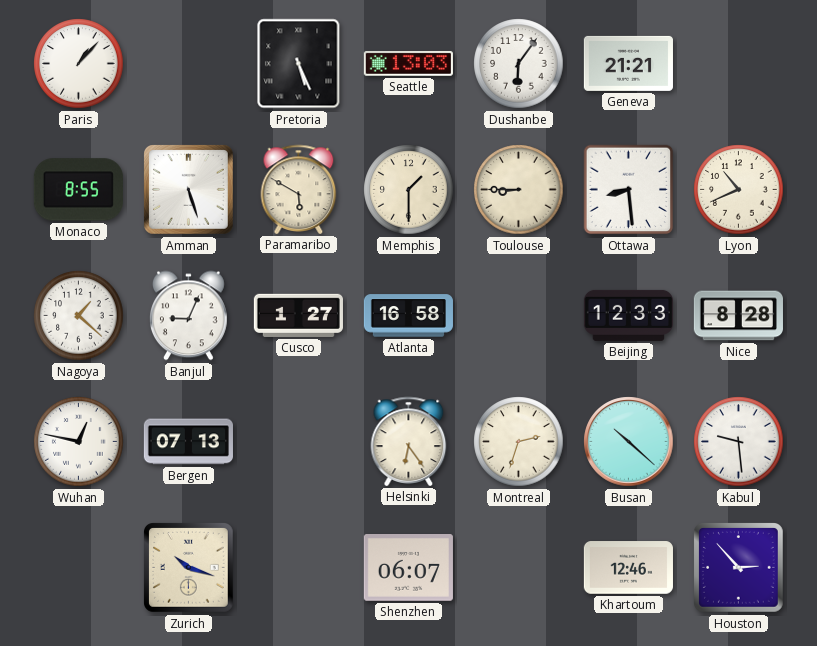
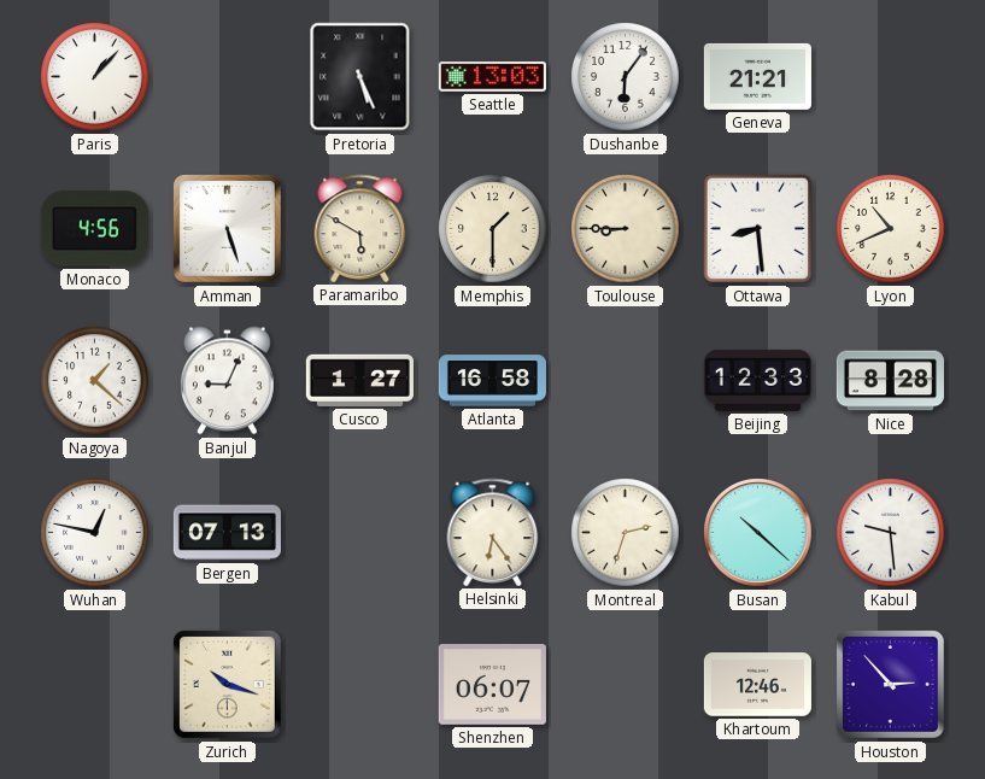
Monaco: 8:55 -> 4:56 (94, 229)
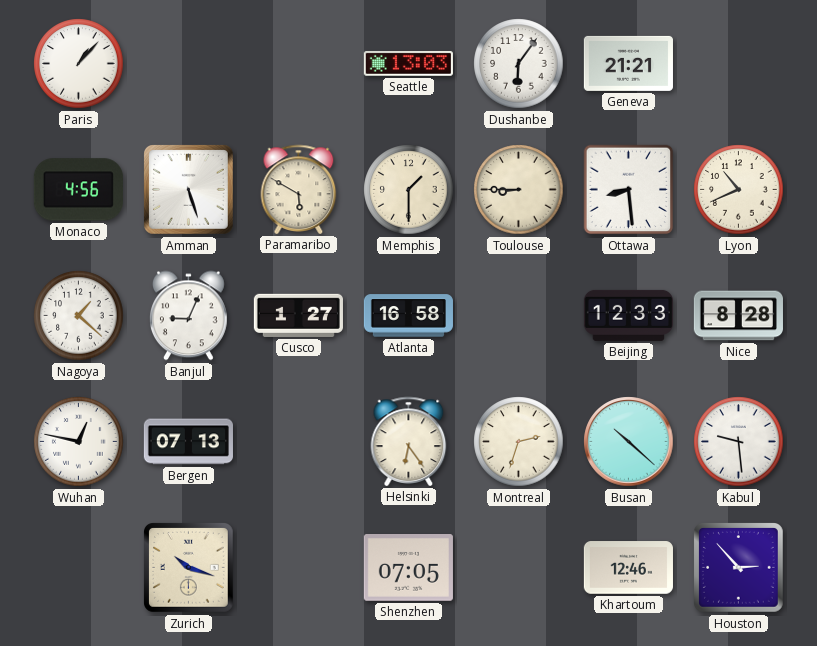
Pretoria: 5:26 -> none (360, 77)
Shenzhen: 06:07 -> 07:05 (408, 568)
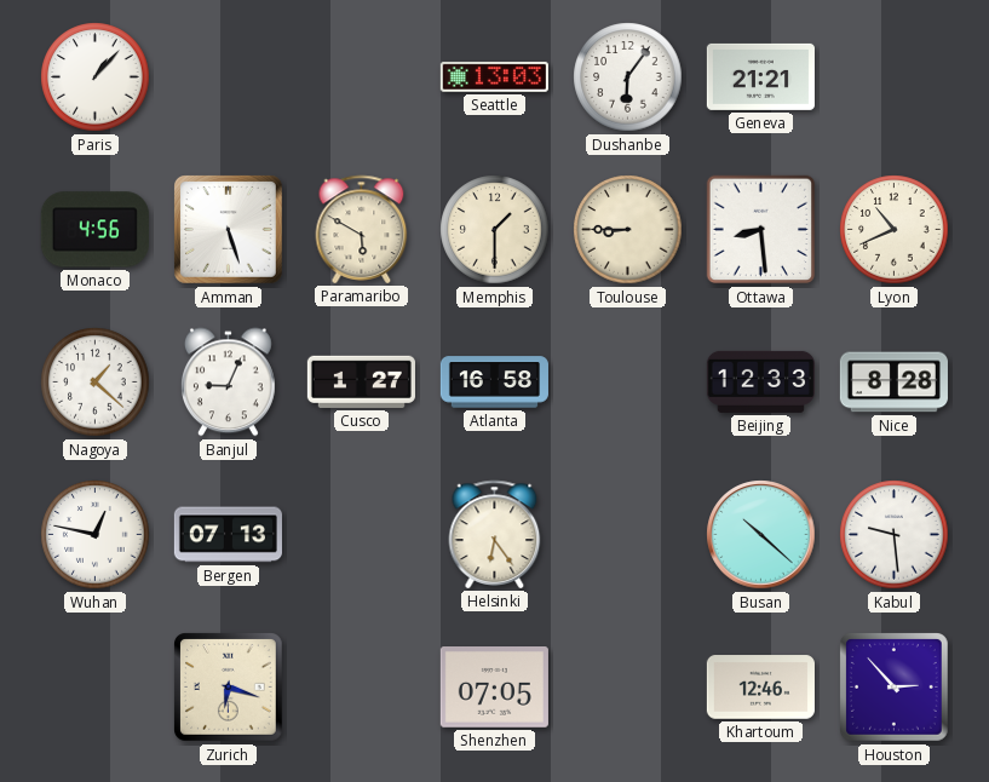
Montreal: 2:33 -> none (519, 442)
Zurich: 10:18 -> 6:18 (229, 688)
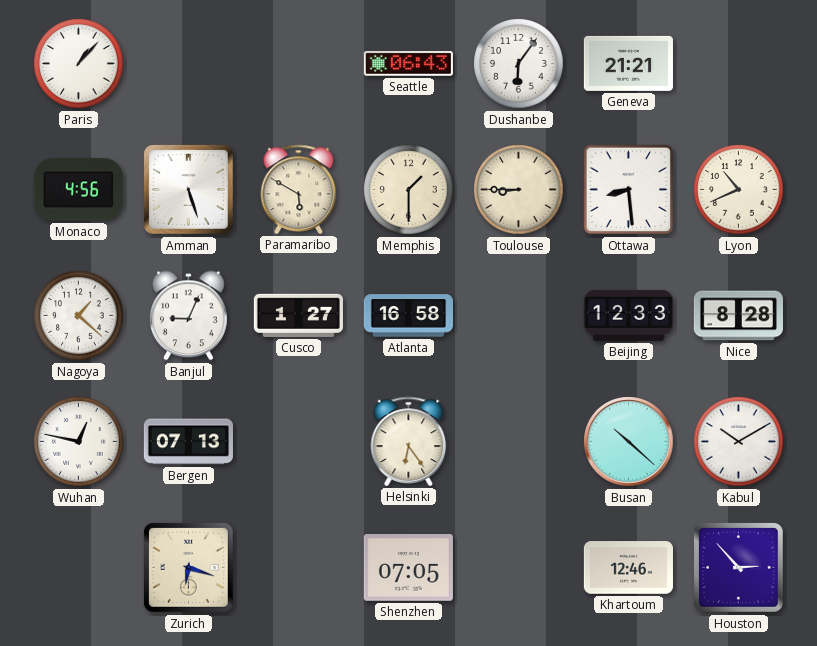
Seattle: 13:03 -> 06:43 (408, 63)
Kabul: 9:29 -> 10:10 (739, 442)
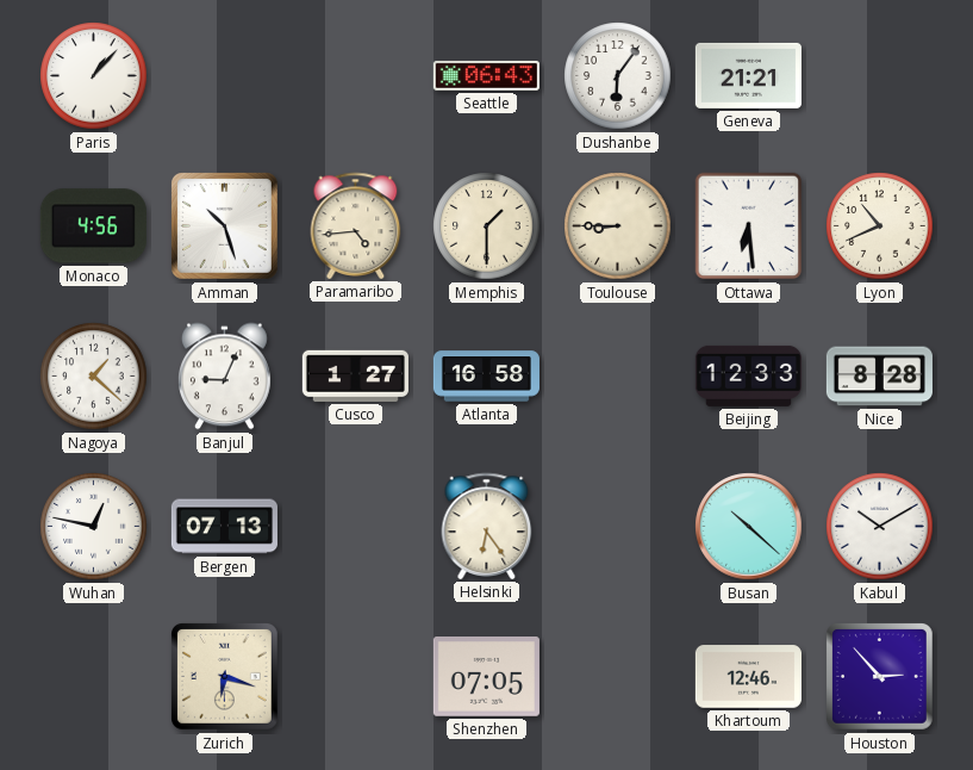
Amman: 5:27 -> 10:27 (225, 226)
Paramaribo: 5:50 -> 4:44 (356, 225)
Ottawa: 8:29 -> 6:29 (749, 226)
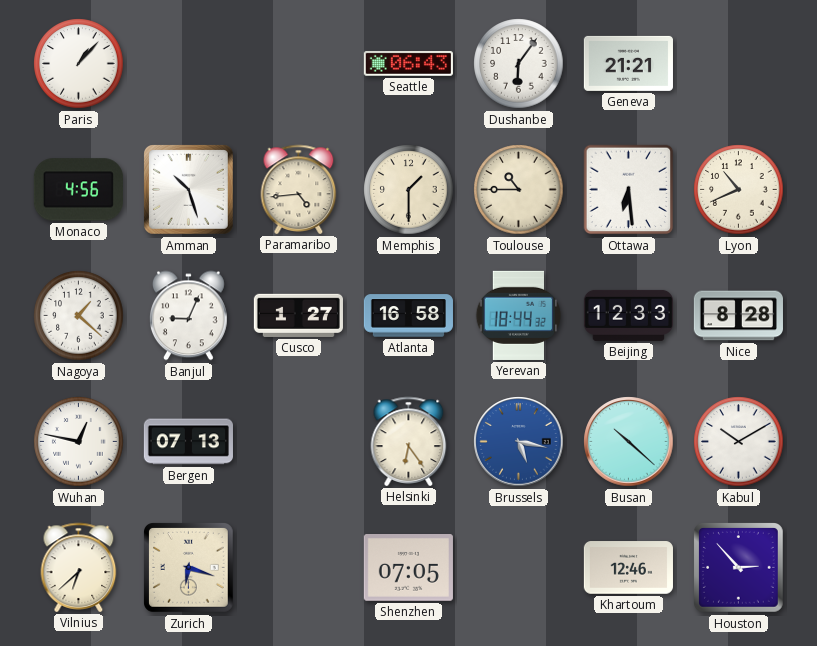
Toulouse: 8:45 -> 10:45 (519, 190)
Yerevan: none -> 18:44 (519, 315)
Brussels: none -> 5:17 (519, 442)
Vilnius: none -> 6:38 (79, 567)
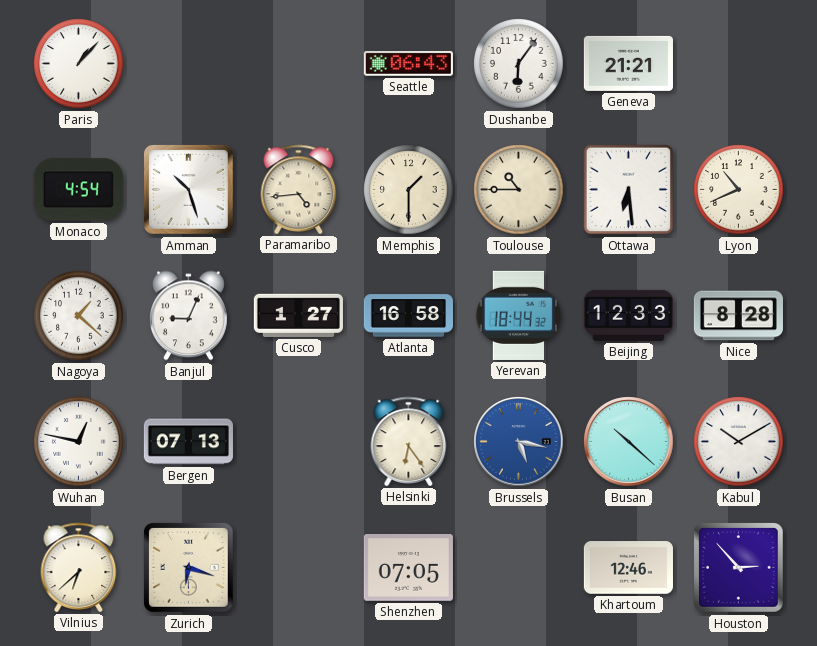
Monaco: 4:56 -> 4:54 (78, 190)
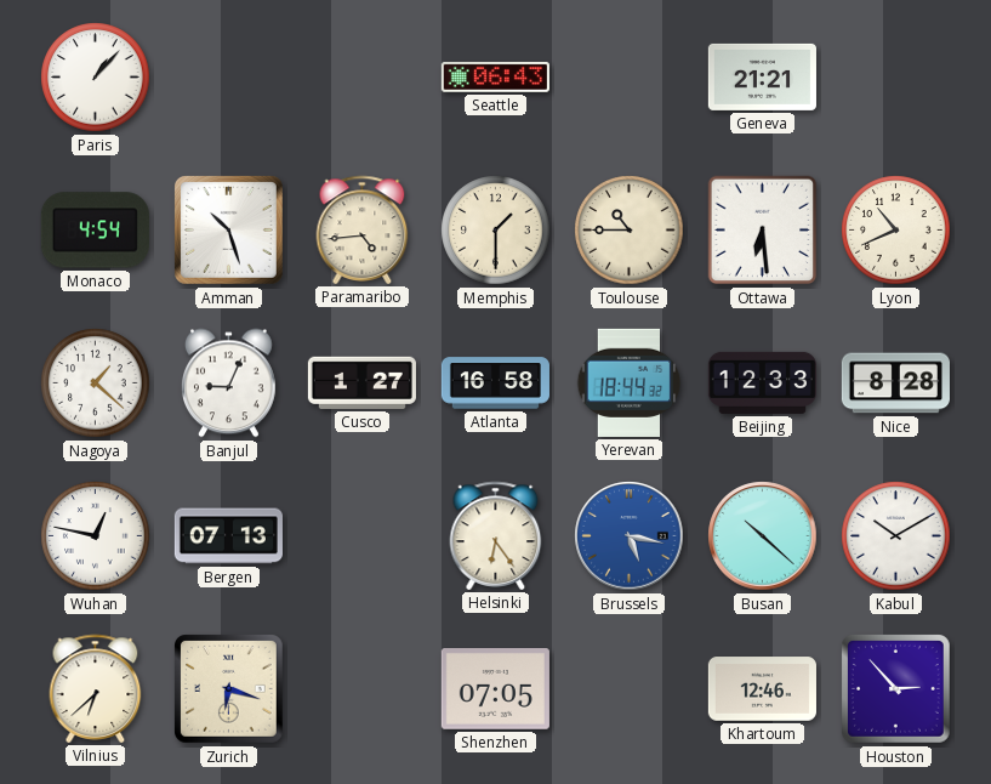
Dushanbe: 6:06 -> none (519, 64)
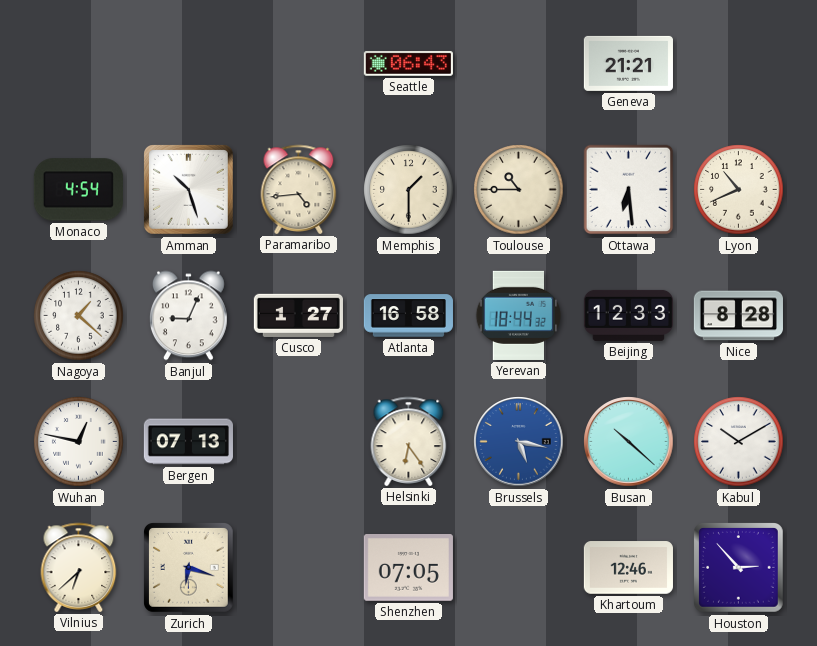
Paris: 1:07 -> none (96, 78)
